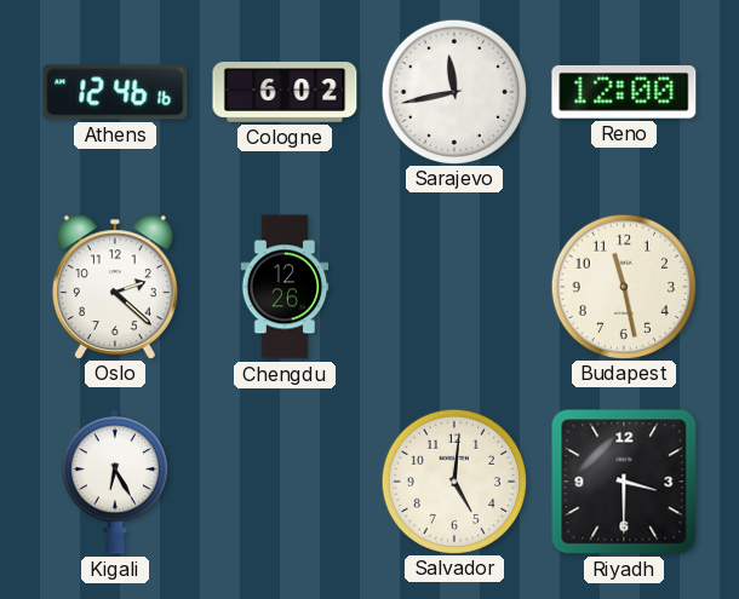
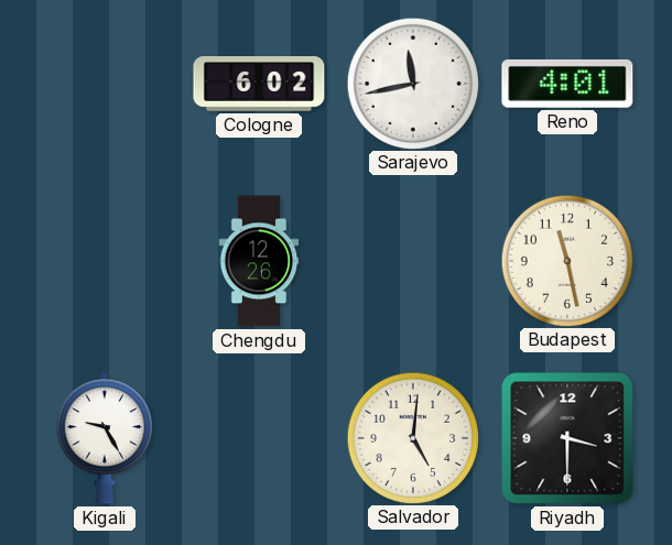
Athens: 12:46 -> none (115, 92)
Reno: 12:00 -> 4:01 (567, 84)
Oslo: 2:22 -> none (115, 287)
Kigali: 6:25 -> 9:25 (104, 438)
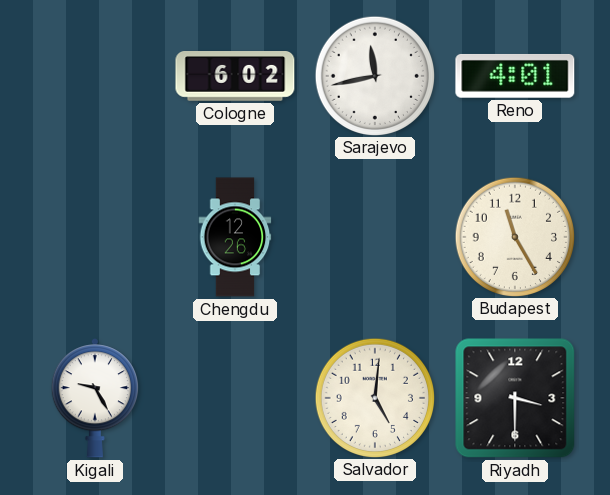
Budapest: 11:28 -> 11:25 (514, 236)
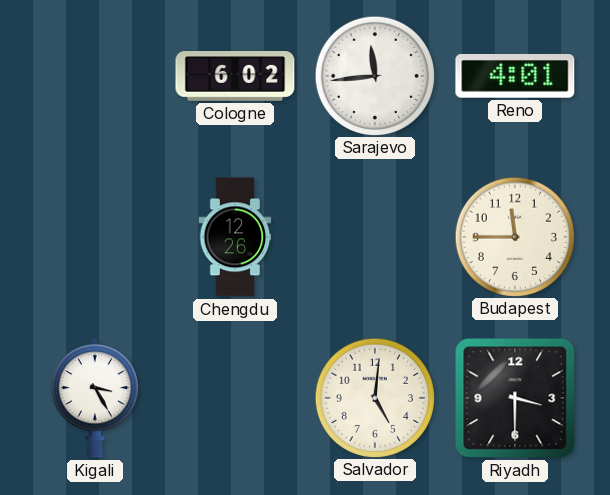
Sarajevo: 11:43 -> 11:44 (374, 75)
Budapest: 11:25 -> 11:45 (514, 236)
Kigali: 9:25 -> 3:25 (94, 398)
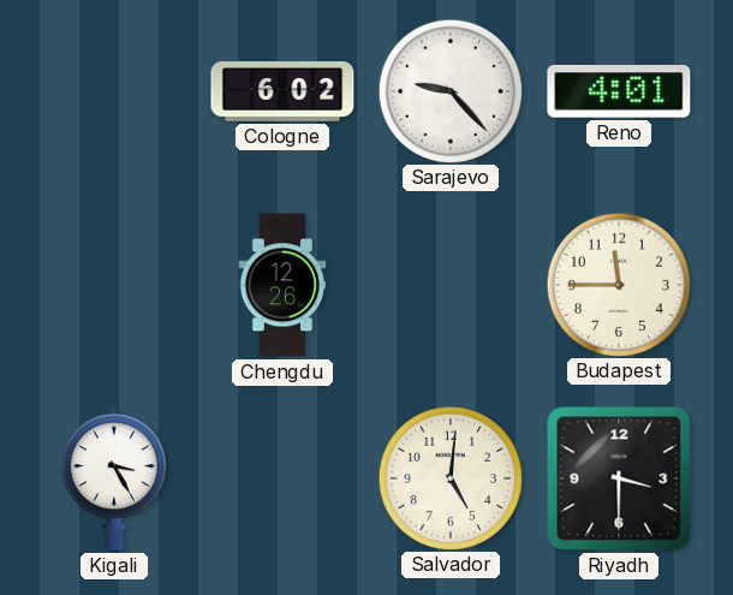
Sarajevo: 11:44 -> 9:23 (449, 90)
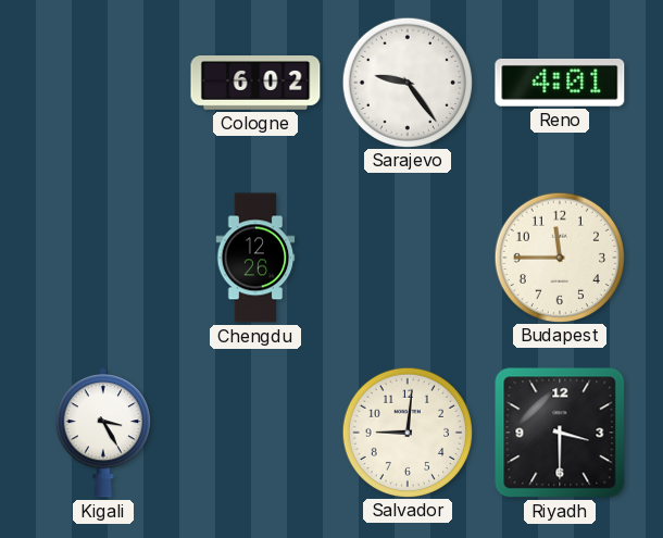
Sarajevo: 9:23 -> 9:24 (406, 82)
Salvador: 5:01 -> 9:01 (406, 431)
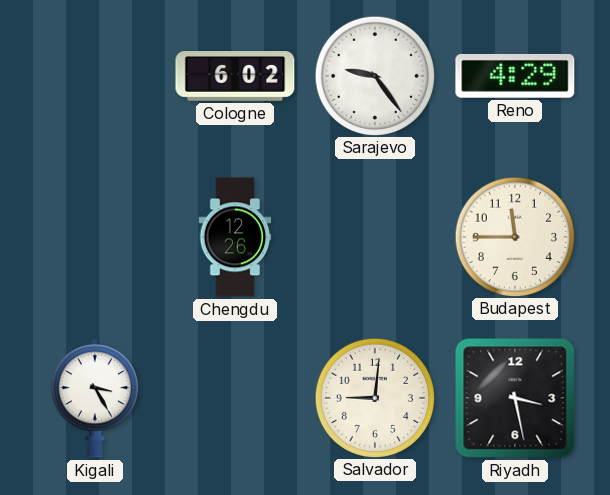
Reno: 4:01 -> 4:29 (515, 76)
Riyadh: 3:30 -> 3:28 (515, 398)
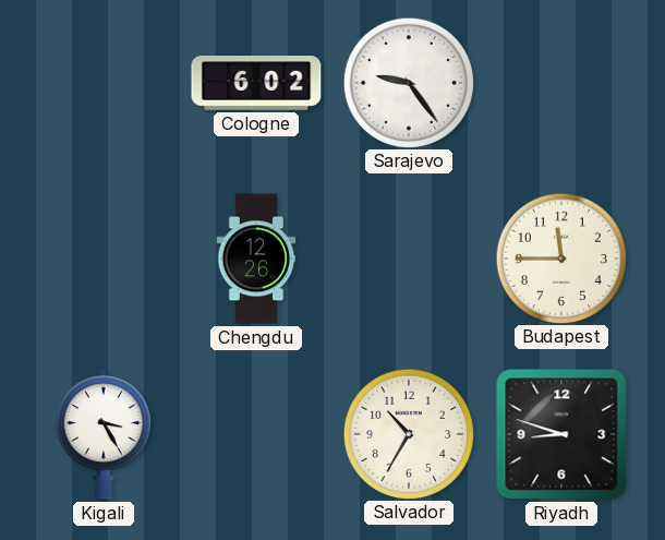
Reno: 4:29 -> none (515, 76)
Salvador: 9:01 -> 10:35 (408, 433)
Riyadh: 3:28 -> 8:48 (561, 434)
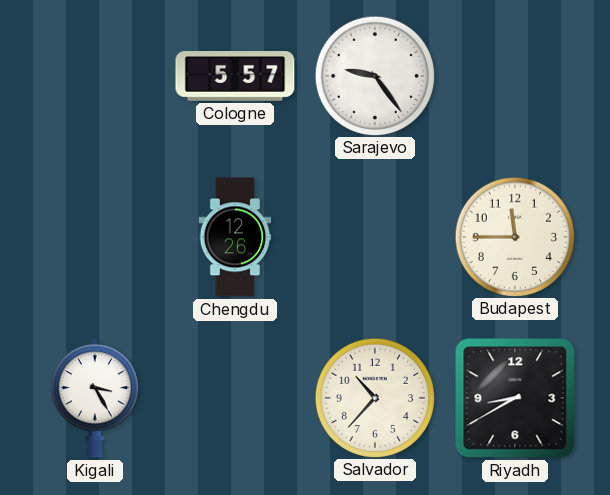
Cologne: 6:02 -> 5:57 (235, 77)
Salvador: 10:35 -> 10:37 (374, 397)
Riyadh: 8:48 -> 8:40 (515, 398)
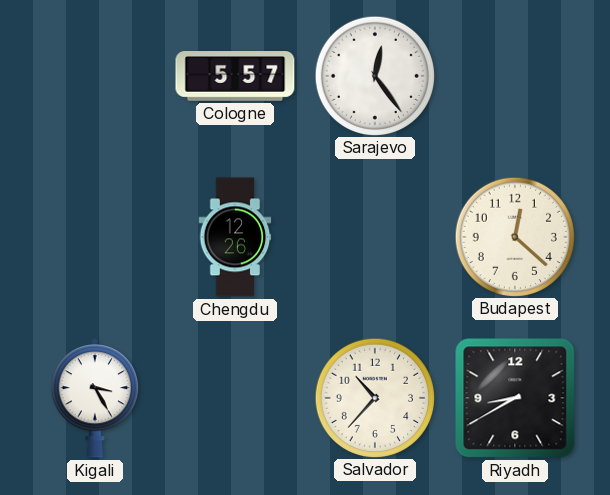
Sarajevo: 9:24 -> 12:24 (374, 75)
Budapest: 11:45 -> 12:22 (514, 236)
